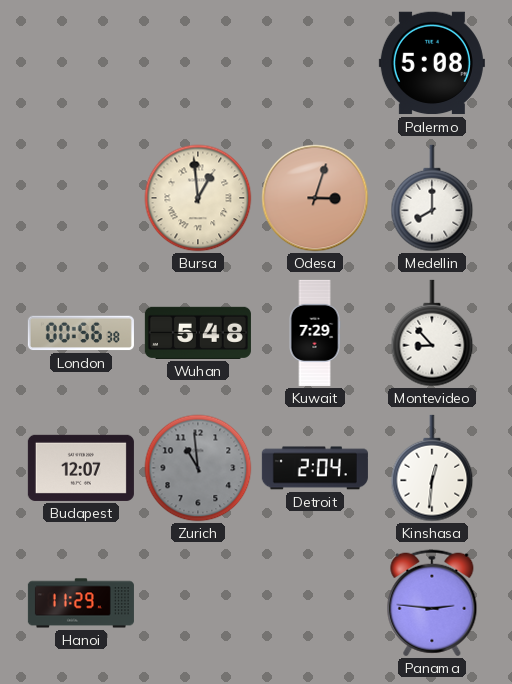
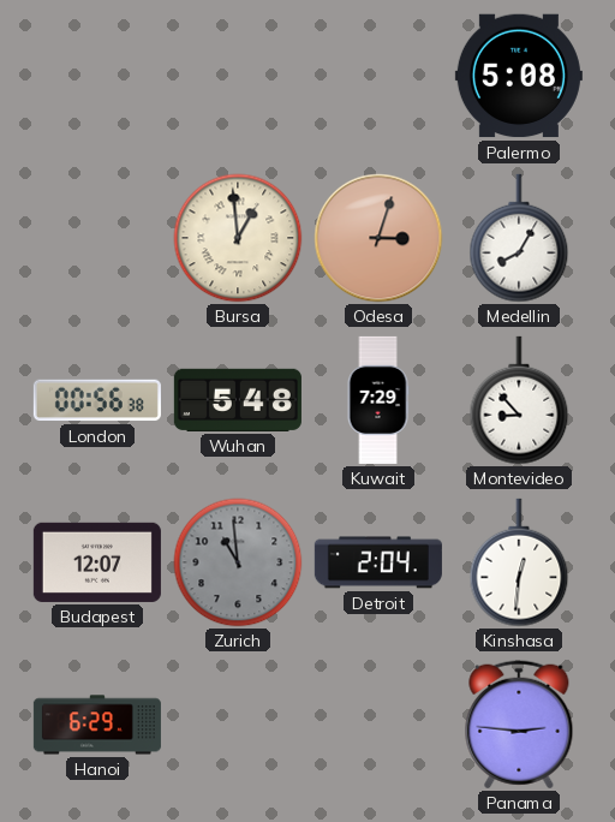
Medellin: 8:00 -> 8:05 (519, 238)
Hanoi: 11:29 -> 6:29 (97, 725)
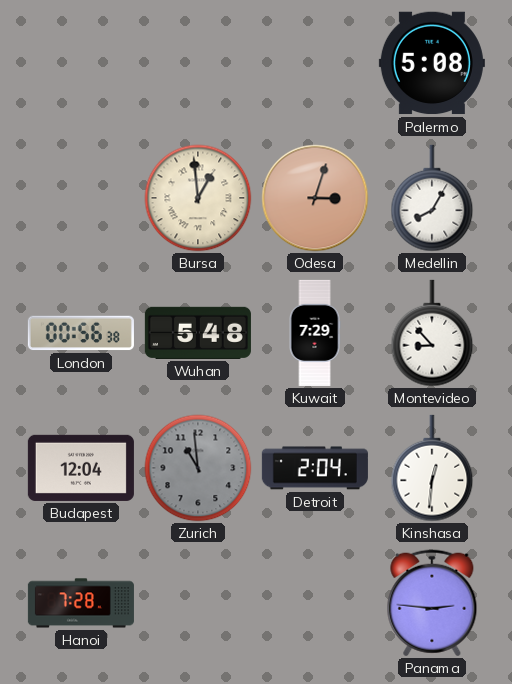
Budapest: 12:07 -> 12:04 (81, 468)
Hanoi: 6:29 -> 7:28 (81, 603)
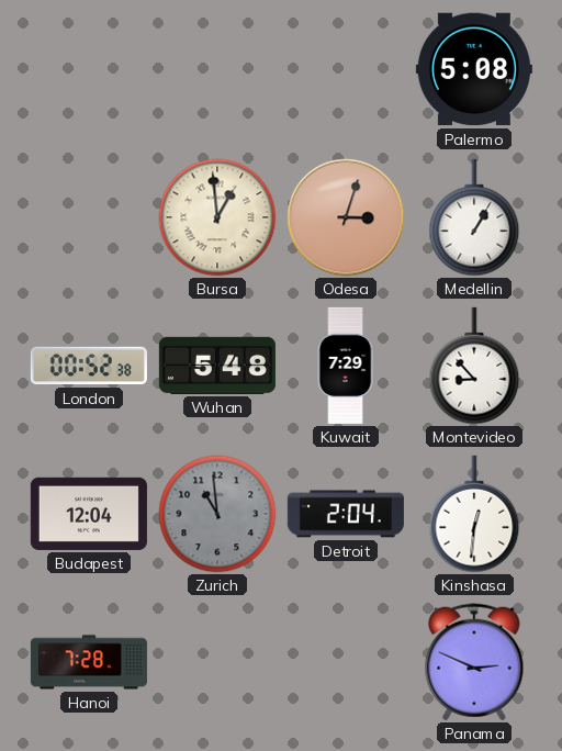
Medellin: 8:05 -> 1:05 (474, 217)
London: 00:56 -> 00:52 (89, 366)
Panama: 2:46 -> 2:49 (474, 662)
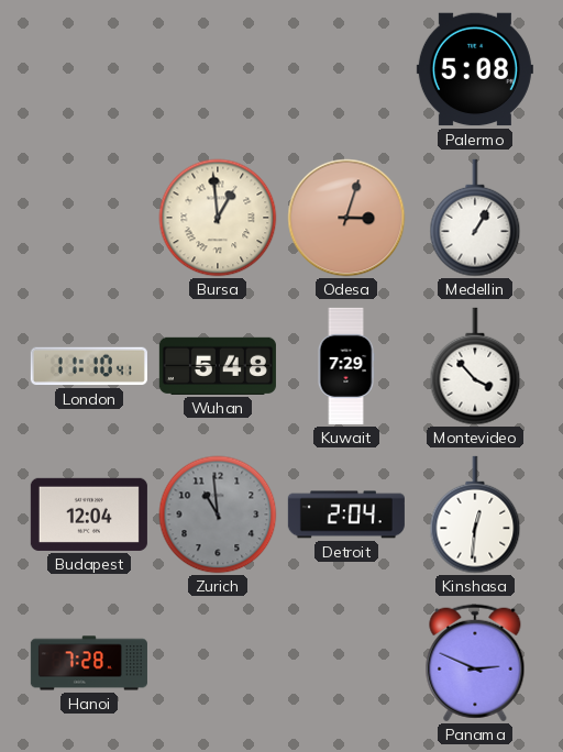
London: 00:52 -> 11:10 (89, 366)
Montevideo: 8:53 -> 3:53 (475, 366)
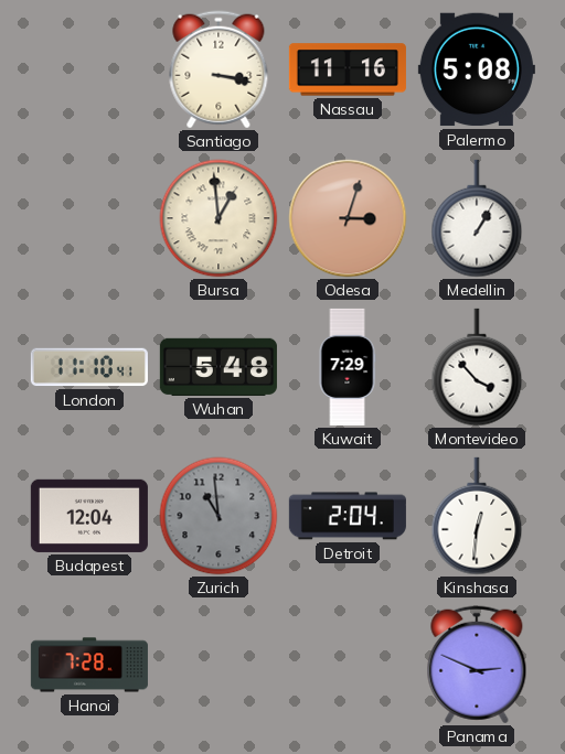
Santiago: none -> 3:17 (218, 69)
Nassau: none -> 11:16 (348, 69)
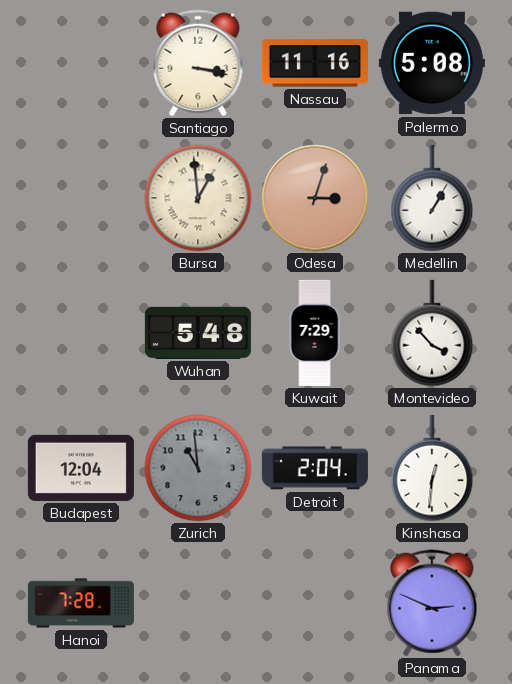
London: 11:10 -> none (89, 367)
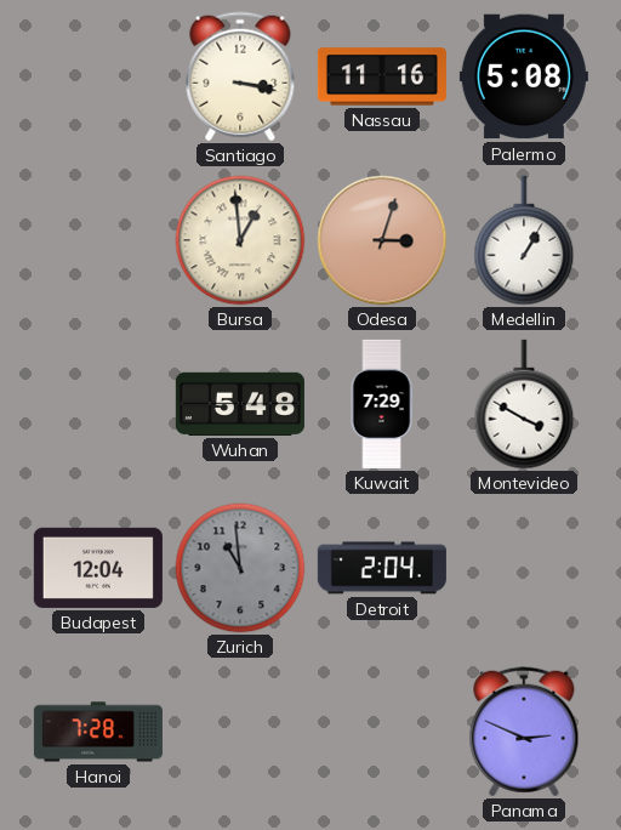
Montevideo: 3:53 -> 3:50 (524, 404)
Kinshasa: 12:31 -> none (432, 468)
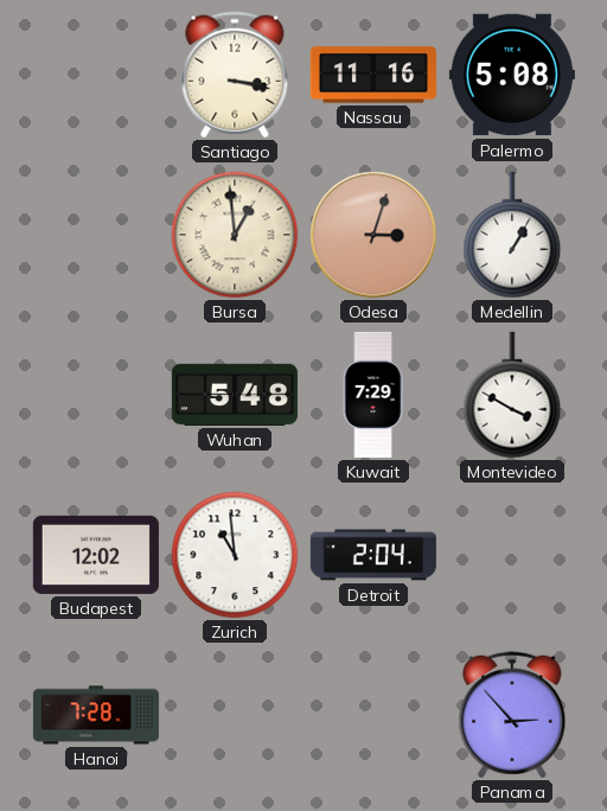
Budapest: 12:04 -> 12:02 (96, 555)
Zurich dial: grey -> white (235, 555)
Panama: 2:49 -> 2:53 (512, 715)
